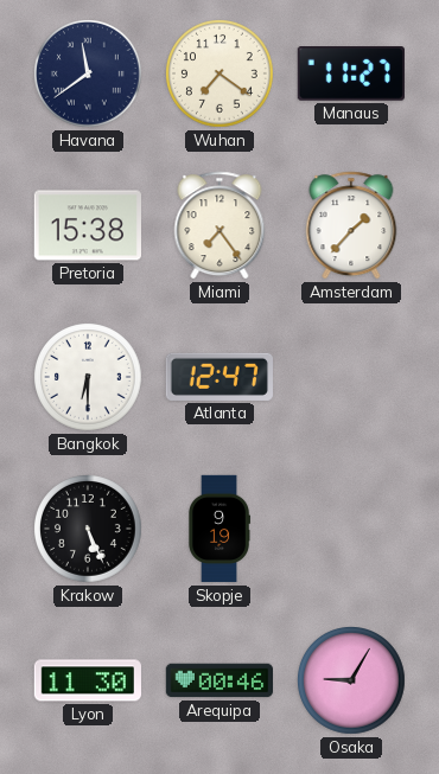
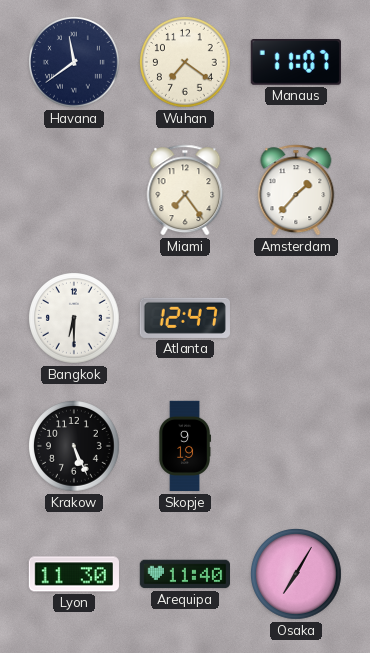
Manaus: 11:27 -> 11:07 (296, 63)
Pretoria: 15:38 -> none (87, 225)
Arequipa: 00:46 -> 11:40 (184, 574)
Osaka: 9:05 -> 7:05 (297, 575)
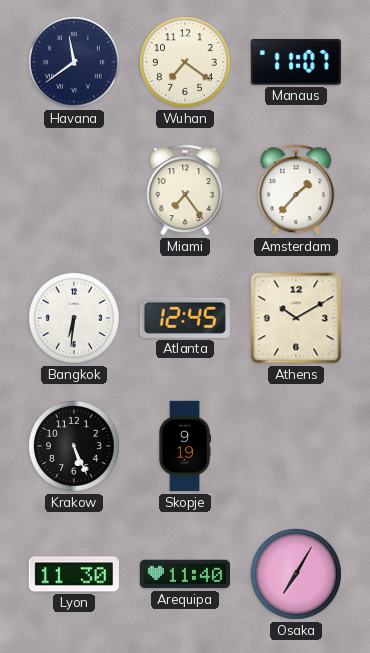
Bangkok: 6:30 -> 6:31 (75, 319)
Atlanta: 12:47 -> 12:45 (185, 318)
Athens: none -> 10:10 (296, 318)
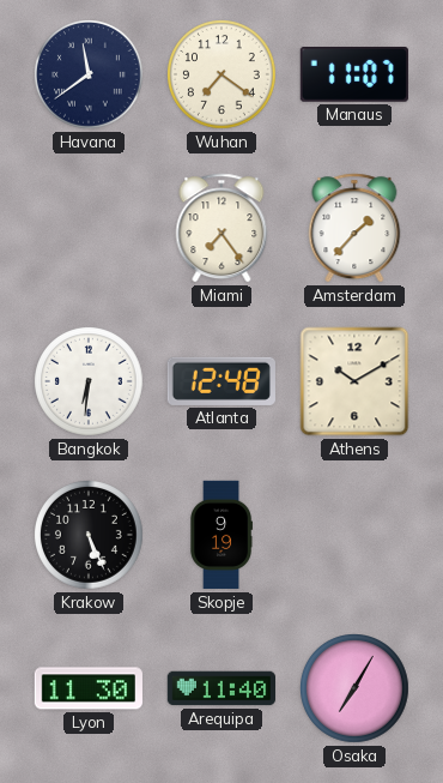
Atlanta: 12:45 -> 12:48 (221, 381)
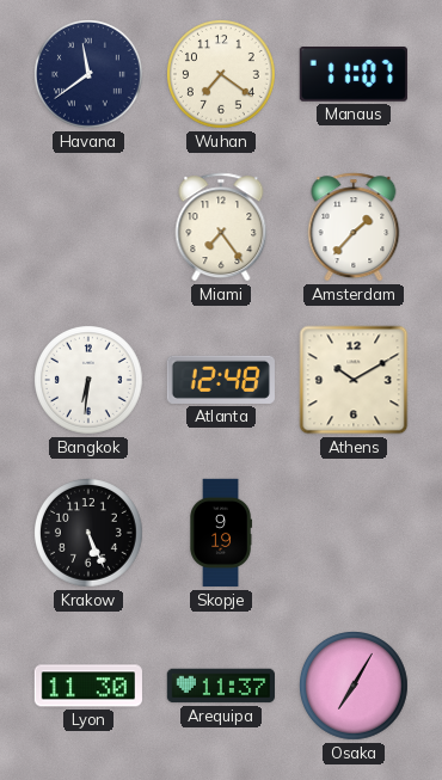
Arequipa: 11:40 -> 11:37 (220, 686)
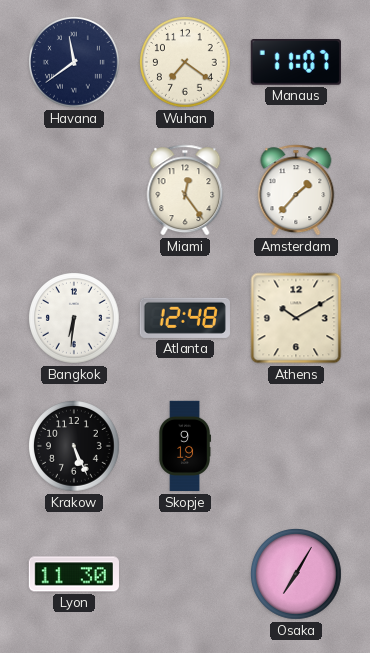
Miami: 7:24 -> 12:24 (185, 190)
Arequipa: 11:37 -> none (220, 686)
